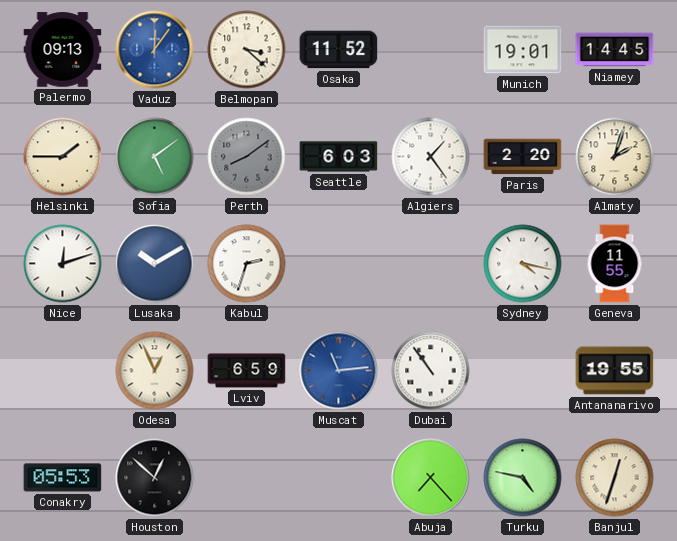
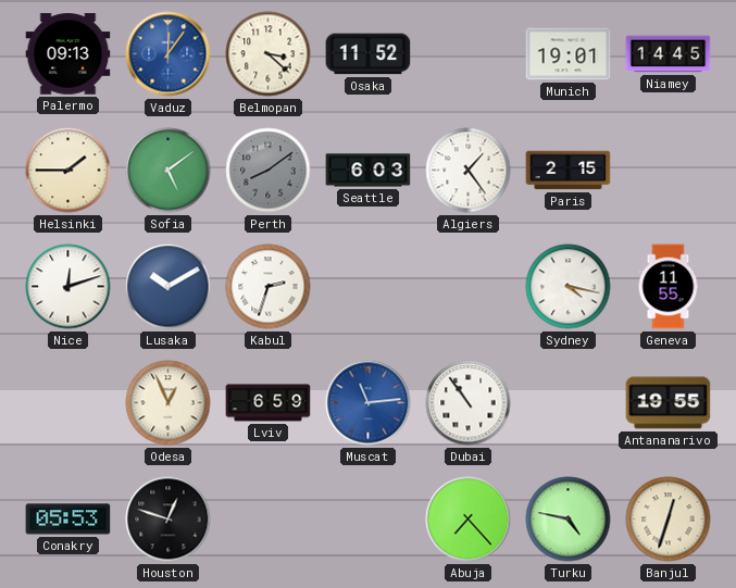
Paris: 2:20 -> 2:15 (569, 171)
Almaty: 2:03 -> none (615, 157)
Houston: 12:52 -> 12:48 (169, 520)
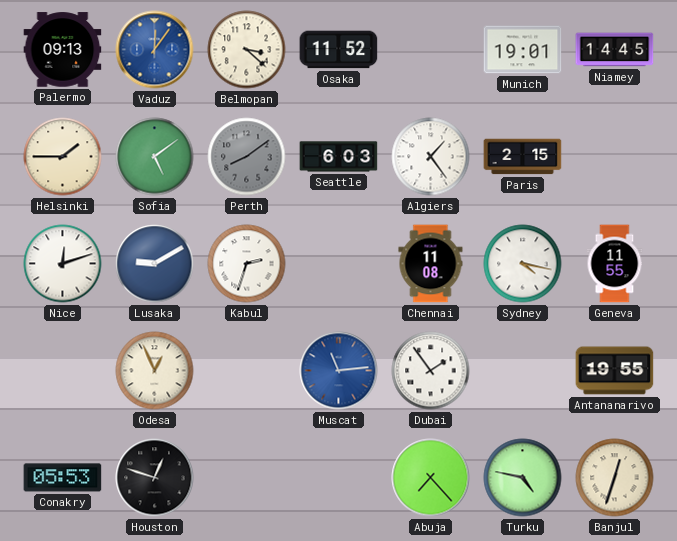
Lusaka: 10:10 -> 9:10 (155, 264)
Chennai: none -> 11:08 (431, 264)
Lviv: 6:59 -> none (269, 403)
Dubai: 10:54 -> 1:54 (431, 371)
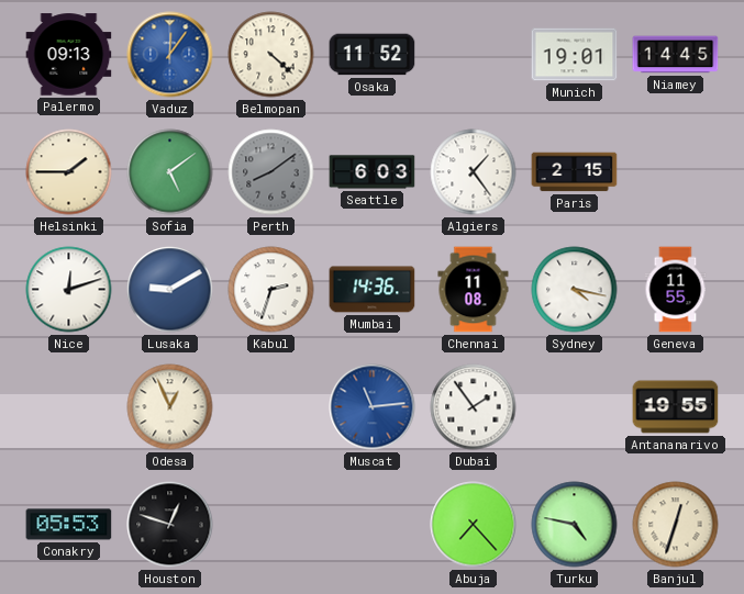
Belmopan: 3:22 -> 4:22 (271, 55)
Mumbai: none -> 14:36 (373, 290)
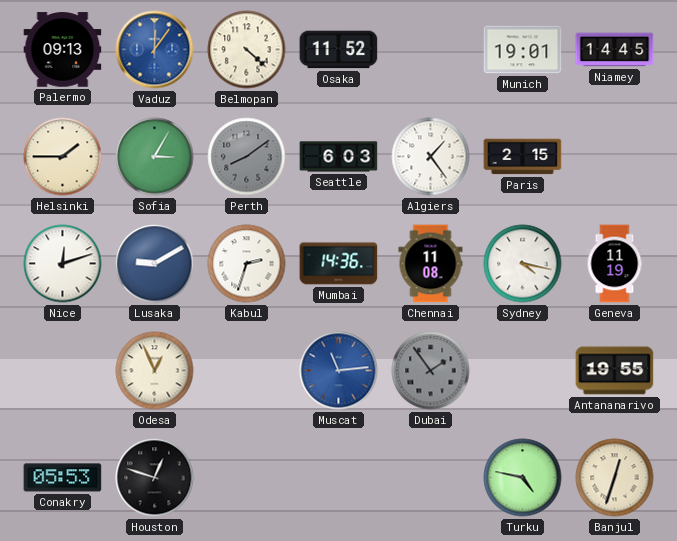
Sofia: 5:09 -> 3:05 (155, 157)
Geneva: 11:55 -> 11:19 (615, 264)
Dubai dial: white -> grey (431, 371)
Abuja: 7:23 -> none (474, 525)
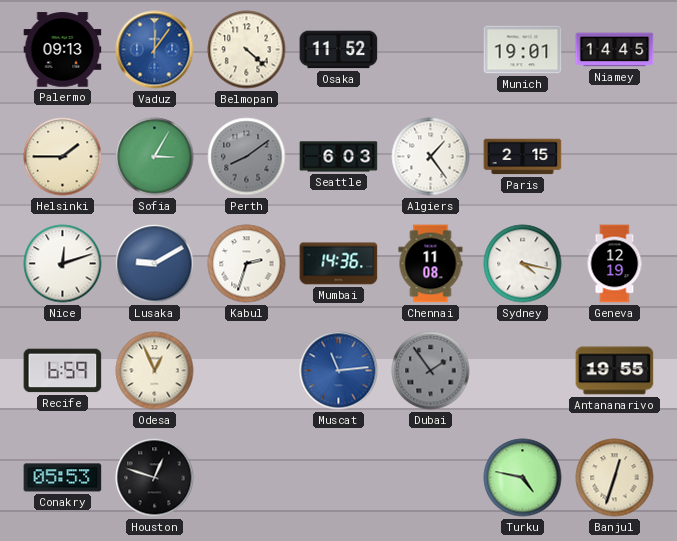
Geneva: 11:19 -> 12:19 (615, 264)
Recife: none -> 6:59 (63, 371)
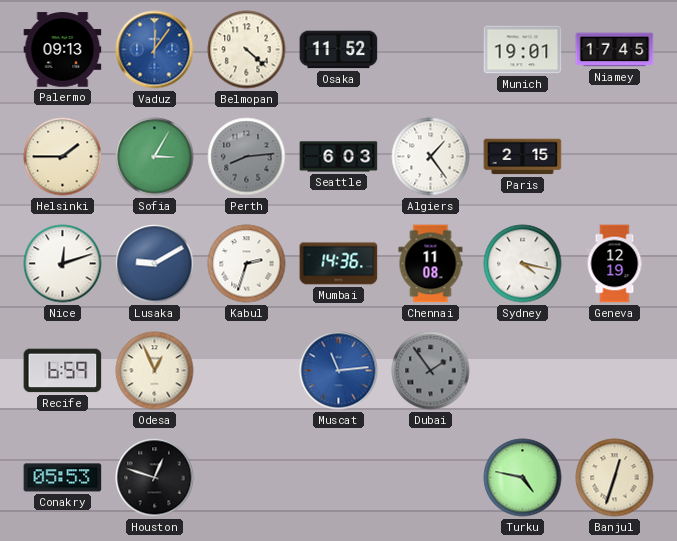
Niamey: 14:45 -> 17:45 (615, 50)
Perth: 8:09 -> 8:14 (247, 157)
Antananarivo: 19:55 -> none (615, 371)
